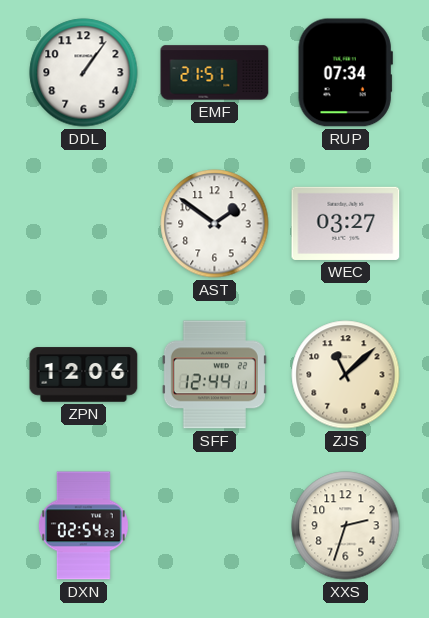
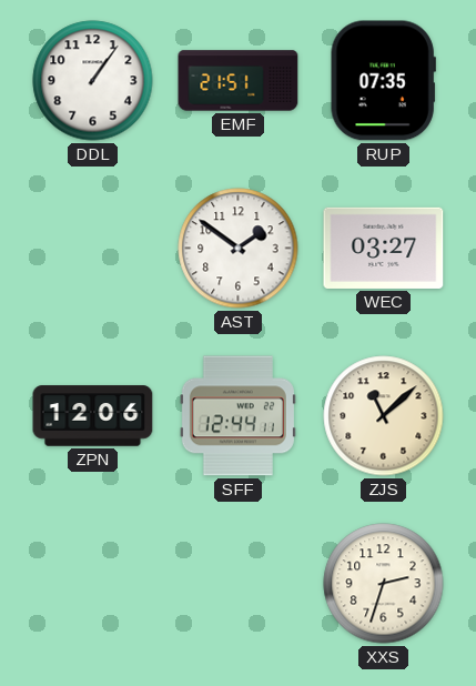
RUP: 07:34 -> 07:35 (383, 81)
DXN: 02:54 -> none (83, 526)
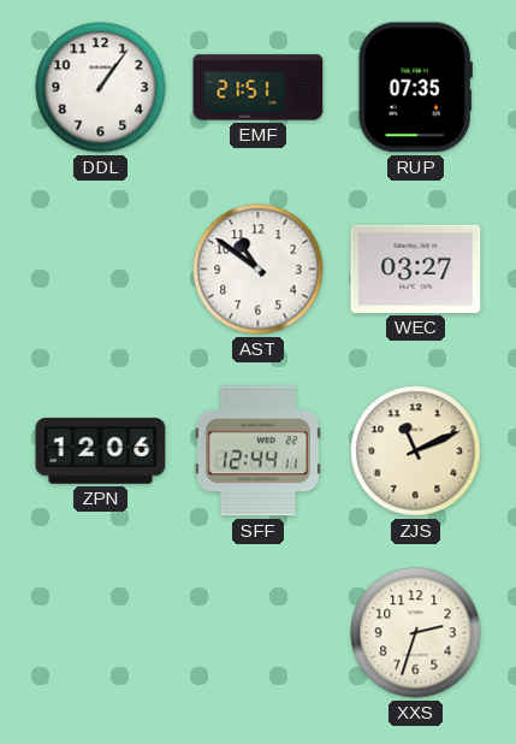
AST: 1:51 -> 10:51 (259, 270)
ZJS: 11:08 -> 11:11 (416, 451)
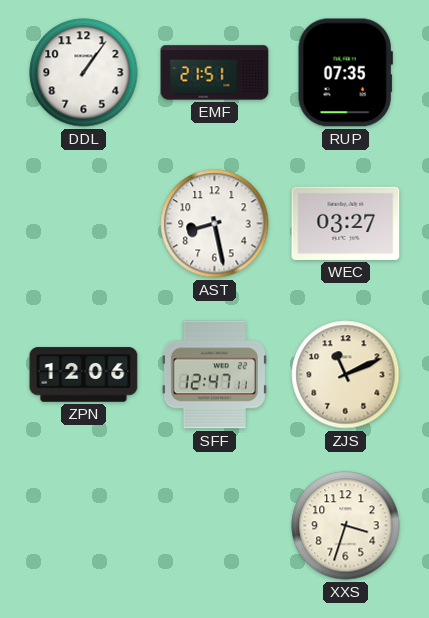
AST: 10:51 -> 8:28 (215, 224)
SFF: 12:44 -> 12:47 (214, 375)
XXS: 2:33 -> 3:33 (346, 526)
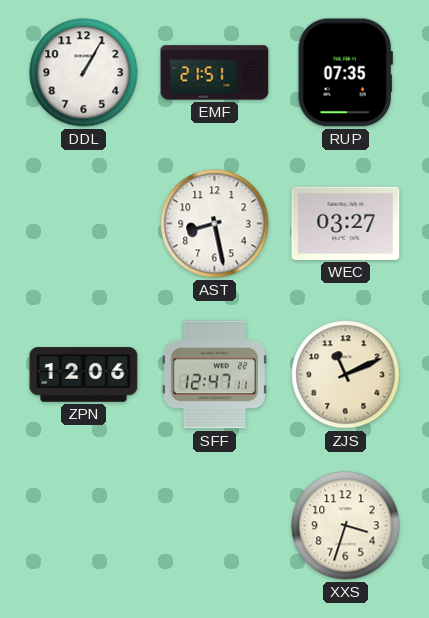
DDL: 1:06 -> 1:05 (84, 73)
